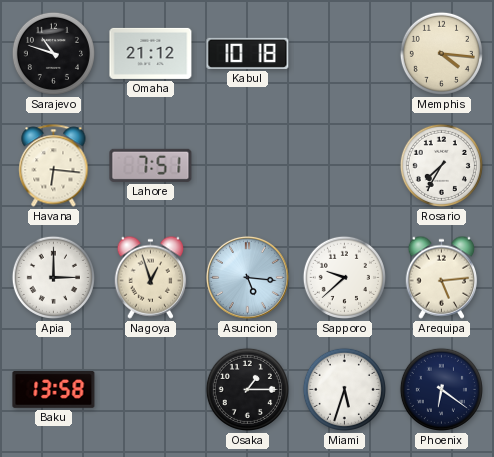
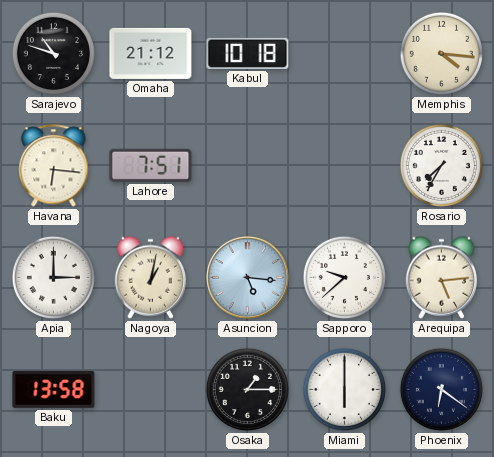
Nagoya: 12:57 -> 1:02 (151, 277)
Miami: 5:33 -> 6:00 (344, 389)
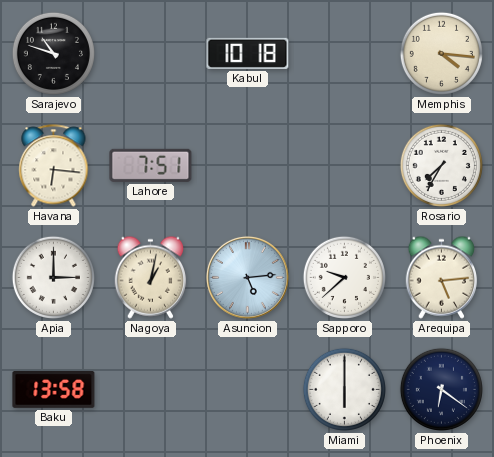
Omaha: 21:12 -> none (151, 53)
Asuncion: 5:16 -> 5:14 (247, 277)
Osaka: 1:15 -> none (247, 389)
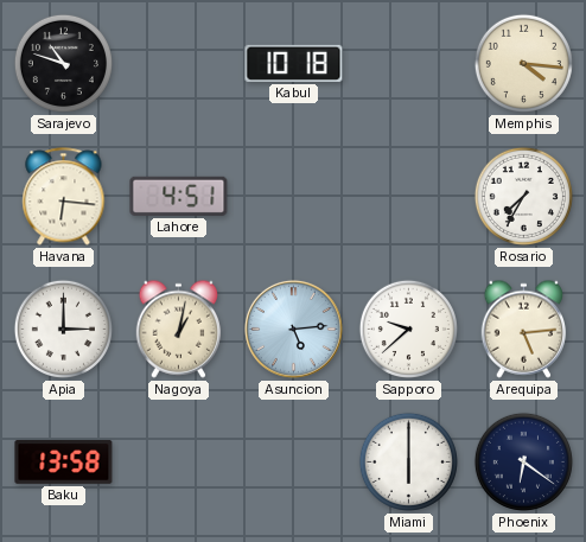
Lahore: 7:51 -> 4:51 (179, 196)
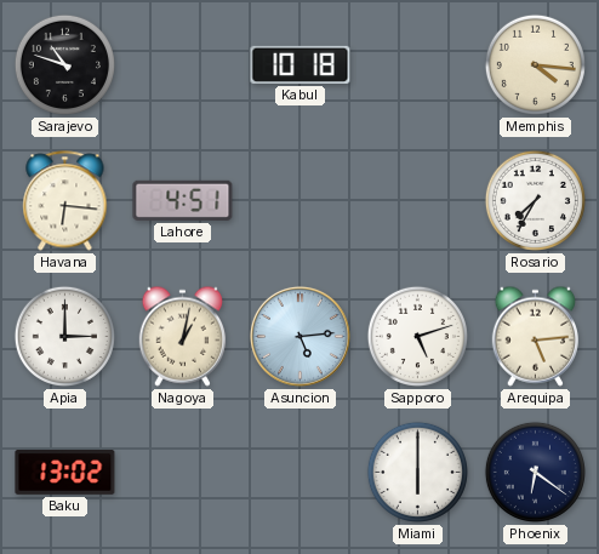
Sapporo: 9:38 -> 5:12 (417, 336)
Baku: 13:58 -> 13:02 (65, 473)
